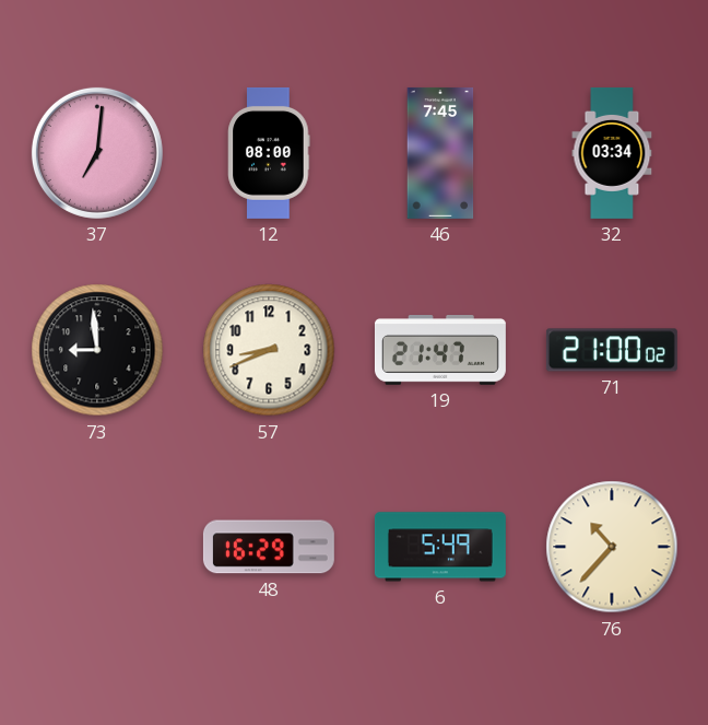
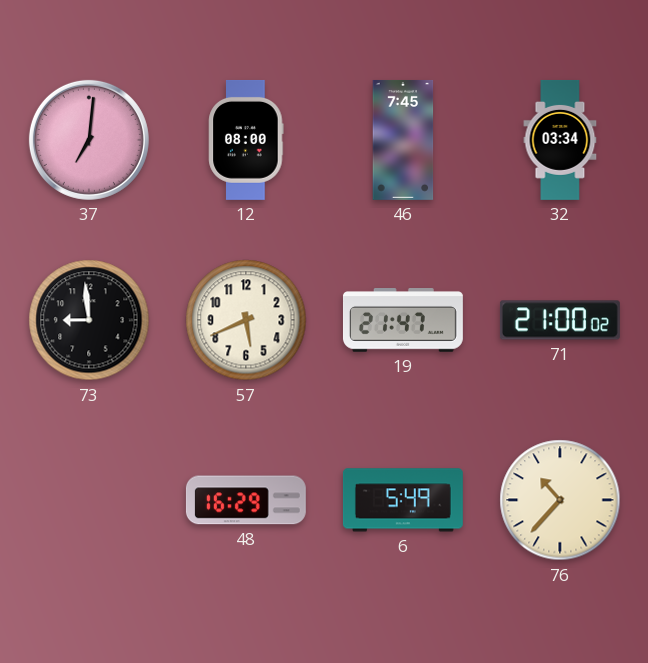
57: 8:41 -> 5:41 (246, 320)
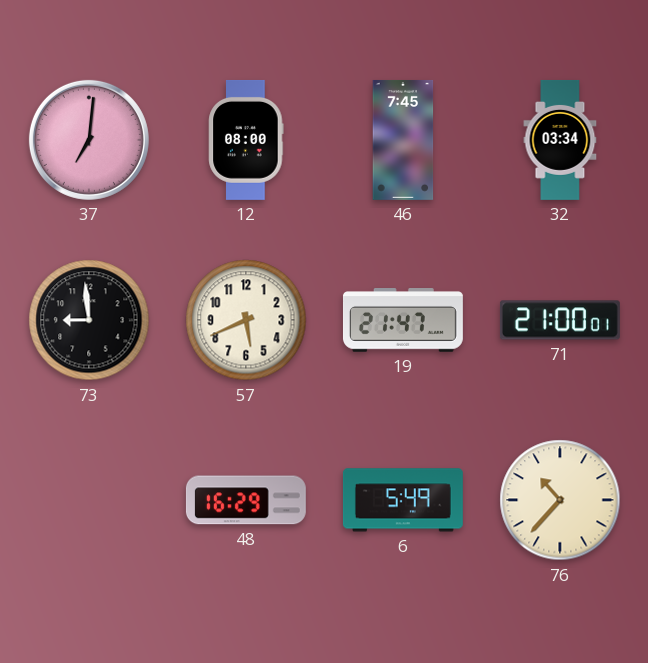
71: 21:00:02 -> 21:00:01 (560, 320)
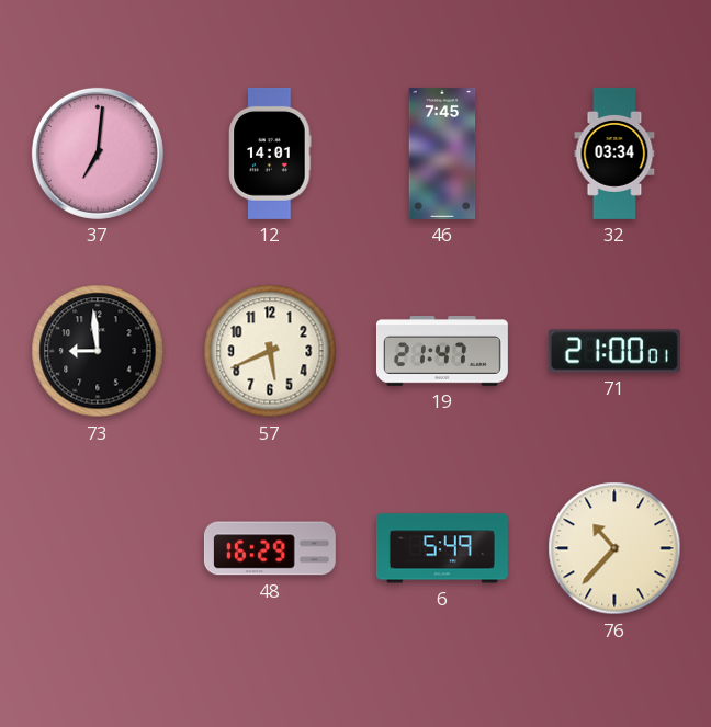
12: 08:00 -> 14:01 (270, 154)
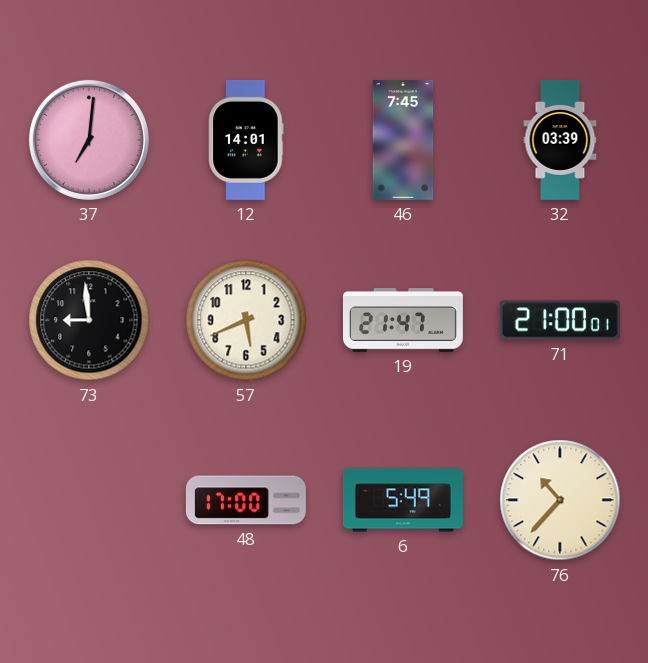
32: 03:34 -> 03:39 (560, 140)
48: 16:29 -> 17:00 (246, 500)
